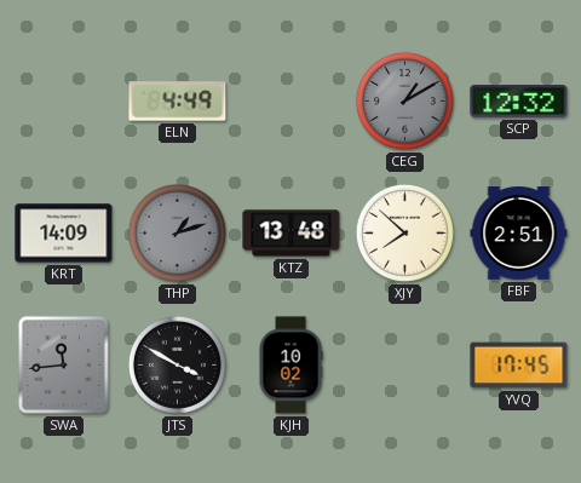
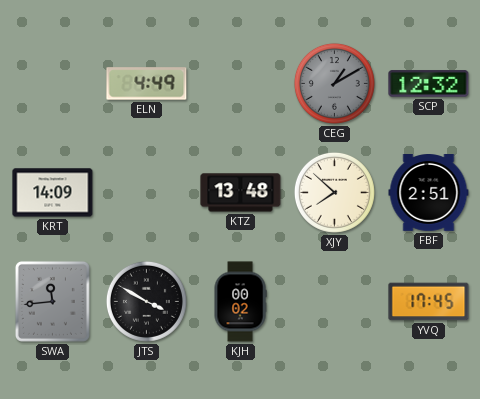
THP: 1:12 -> none (177, 232)
KJH: 10:02 -> 00:02 (240, 302)
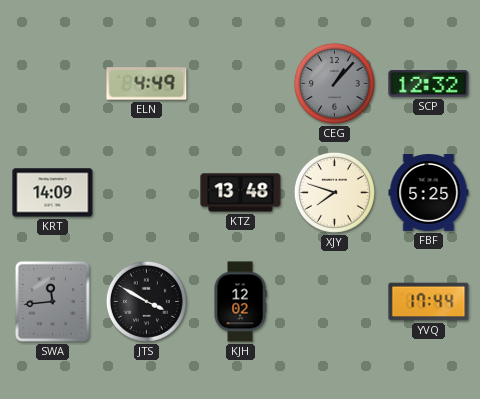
CEG: 1:10 -> 1:07 (334, 83)
XJY: 7:52 -> 7:48 (334, 192)
FBF: 2:51 -> 5:25 (429, 193)
KJH: 00:02 -> 12:02 (240, 302)
YVQ: 17:45 -> 17:44 (429, 302)
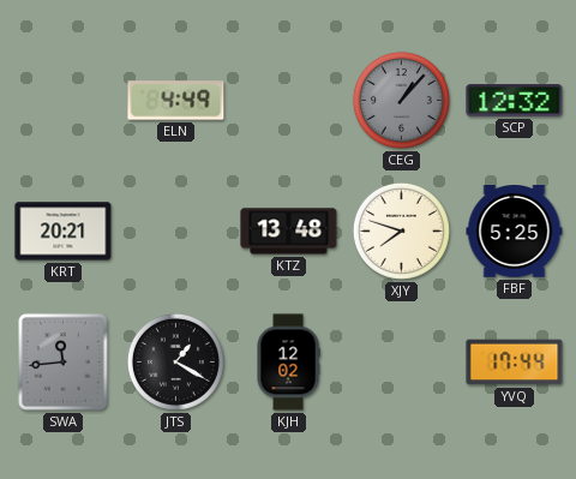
KRT: 14:09 -> 20:21 (64, 232)
JTS: 3:50 -> 1:20 (175, 361)
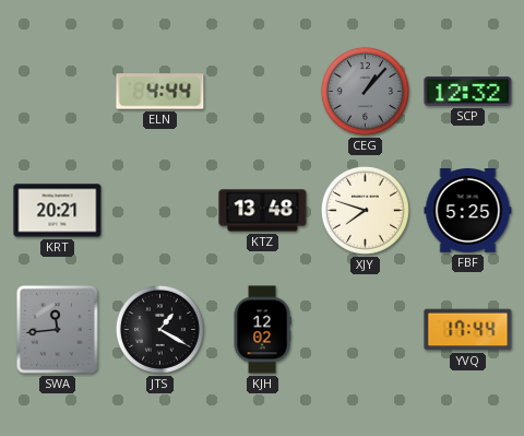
ELN: 4:49 -> 4:44 (160, 92)
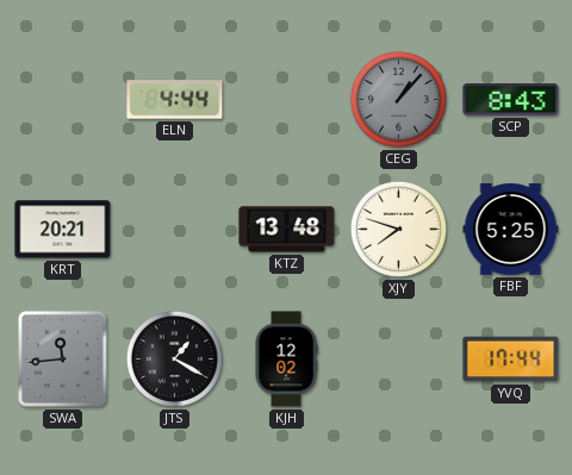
SCP: 12:32 -> 8:43 (511, 100)
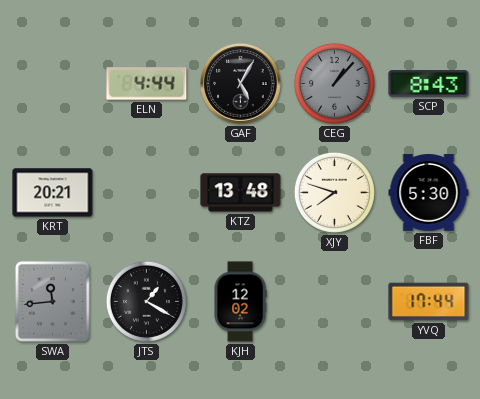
GAF: none -> 5:05 (241, 84)
FBF: 5:25 -> 5:30 (429, 193)
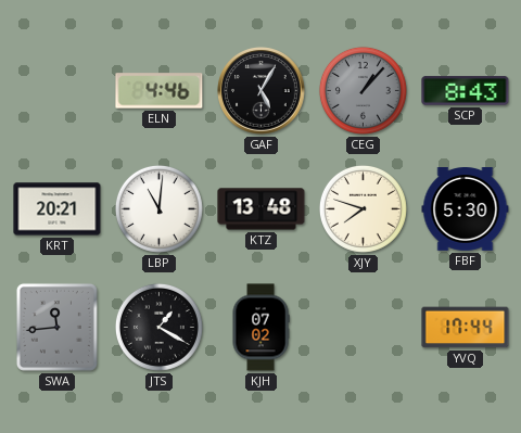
ELN: 4:44 -> 4:46 (160, 91)
LBP: none -> 11:01 (158, 208)
KJH: 12:02 -> 07:02 (260, 328)
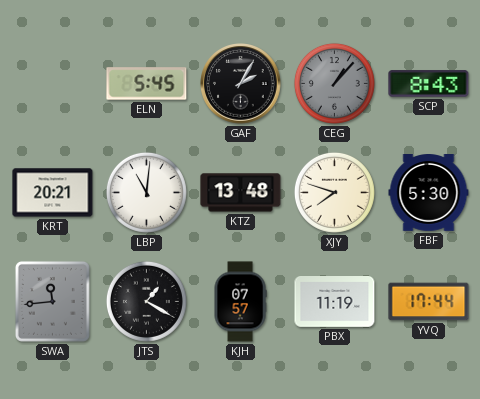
ELN: 4:46 -> 5:45 (147, 84)
GAF: 5:05 -> 2:05 (241, 84)
KJH: 07:02 -> 07:57 (240, 302)
PBX: none -> 11:19 (335, 302)
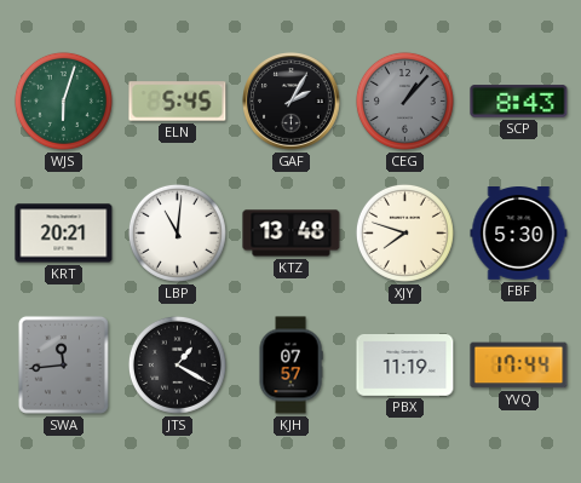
WJS: none -> 6:03 (63, 100)
